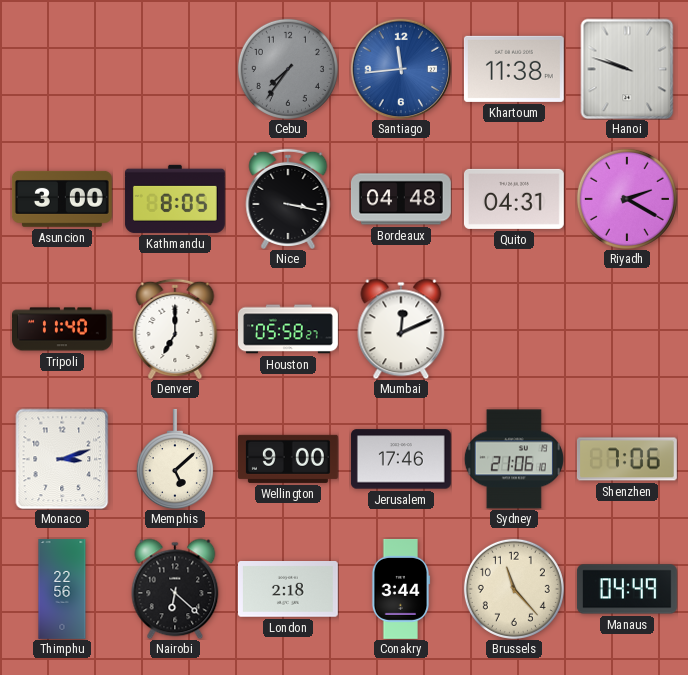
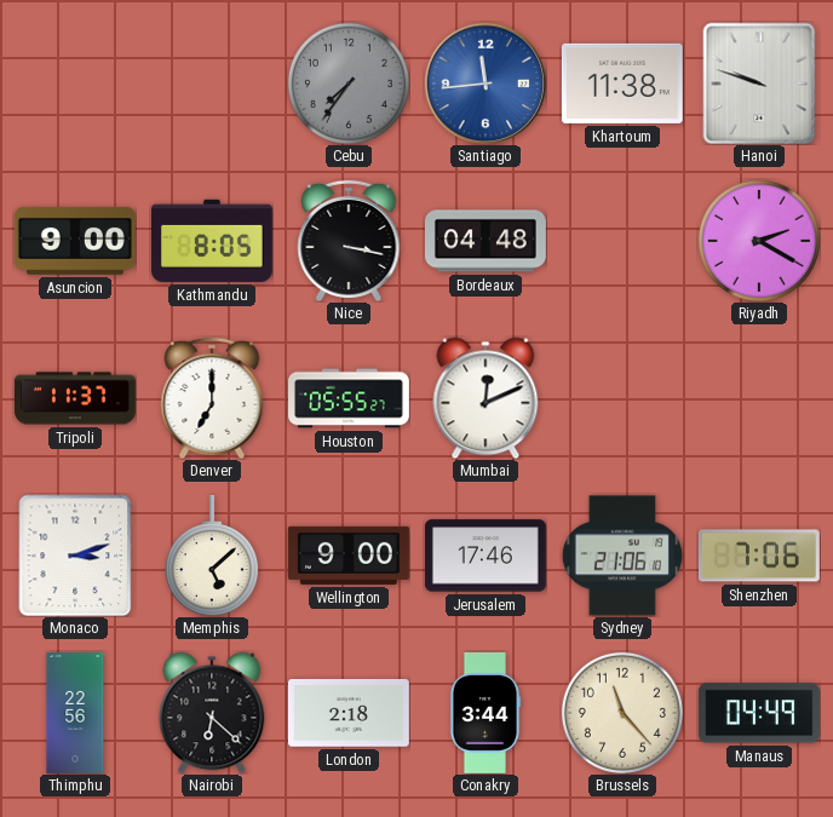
Asuncion: 3:00 -> 9:00 (75, 241)
Quito: 04:31 -> none (514, 199)
Tripoli: 11:40 -> 11:37 (76, 398)
Houston: 05:58 -> 05:55 (350, 398)
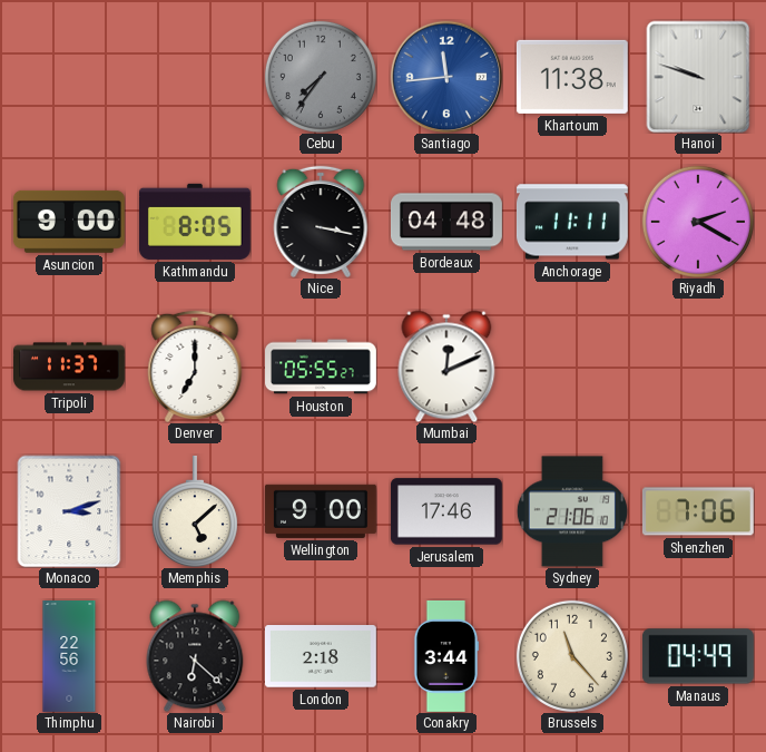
Anchorage: none -> 11:11 (572, 222)
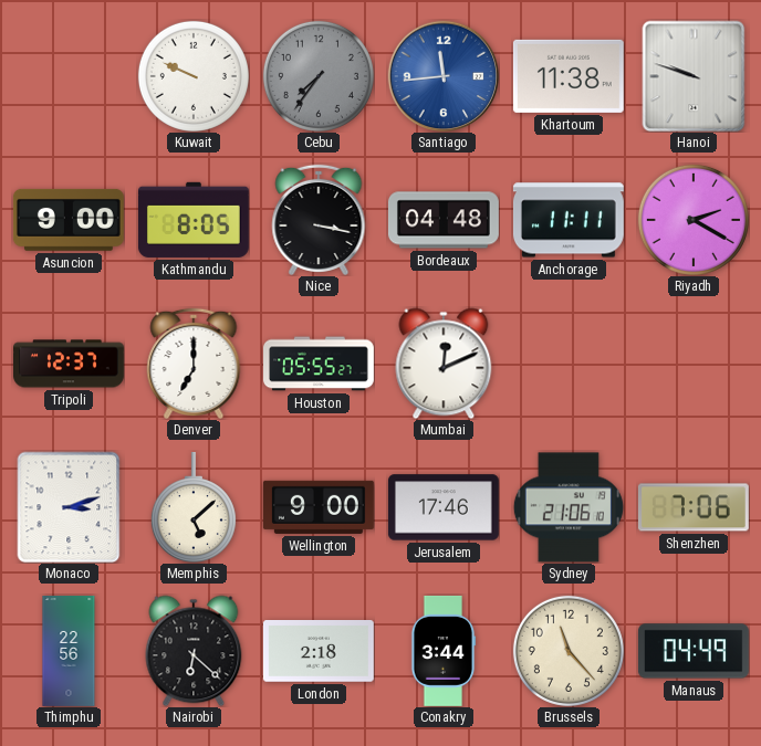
Kuwait: none -> 9:49 (194, 76)
Tripoli: 11:37 -> 12:37 (70, 364)
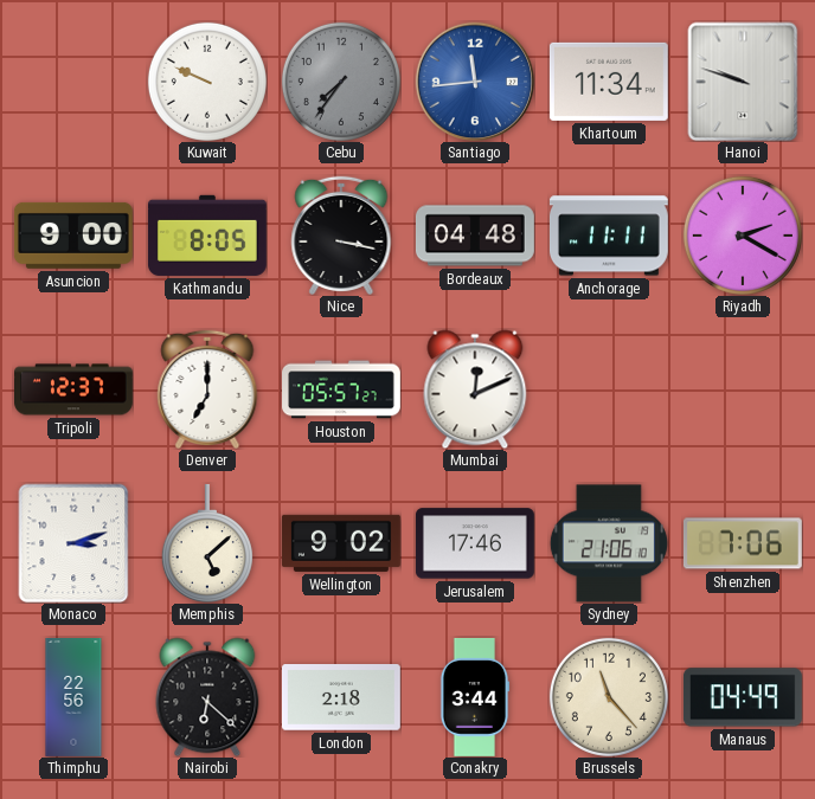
Khartoum: 11:38 -> 11:34 (609, 82)
Houston: 05:55 -> 05:57 (342, 389)
Wellington: 9:00 -> 9:02 (341, 543)
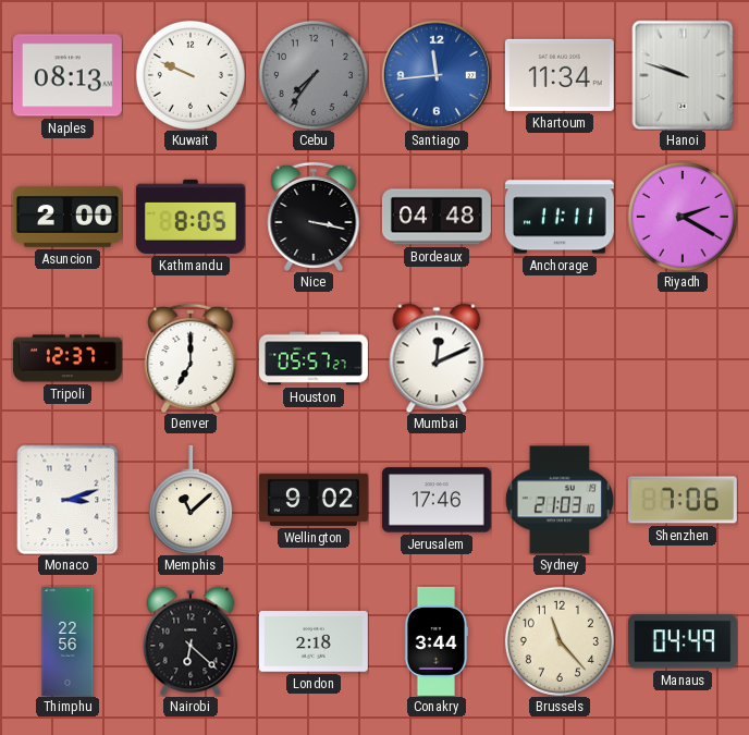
Naples: none -> 08:13 (67, 75)
Asuncion: 9:00 -> 2:00 (67, 217)
Memphis: 5:08 -> 11:08 (191, 500)
Sydney: 21:06 -> 21:03 (560, 500)
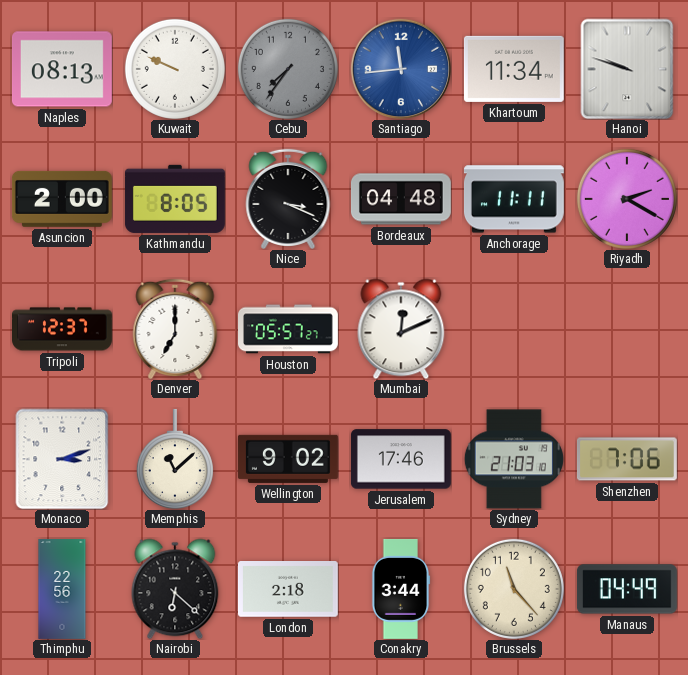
Nice: 3:17 -> 3:19 (288, 199)
